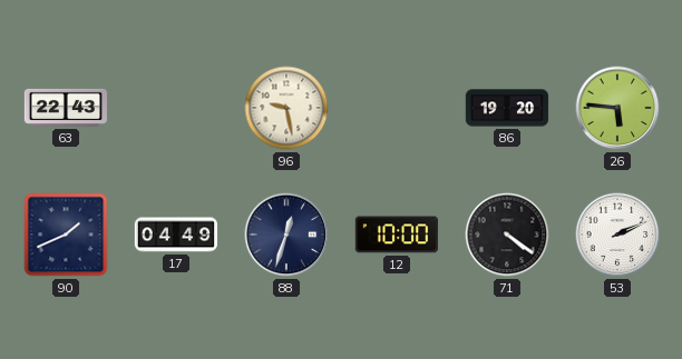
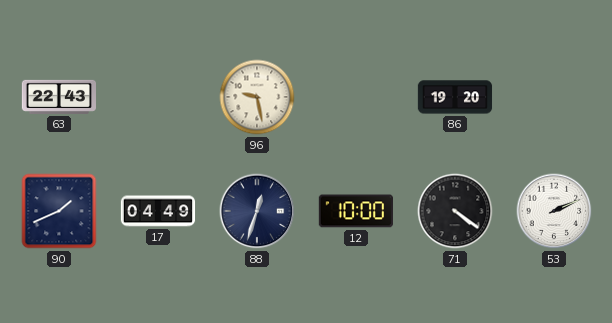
26: 5:46 -> none (617, 108)
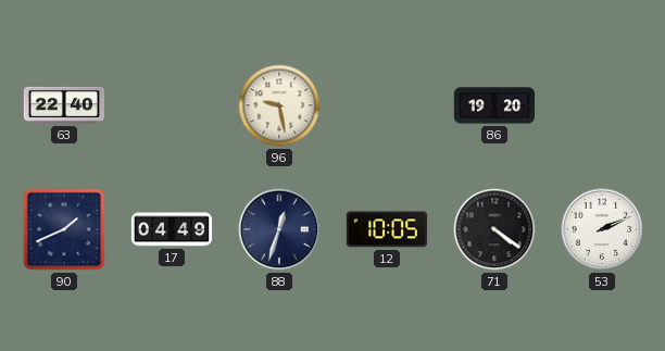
63: 22:43 -> 22:40 (63, 105)
12: 10:00 -> 10:05 (387, 229)
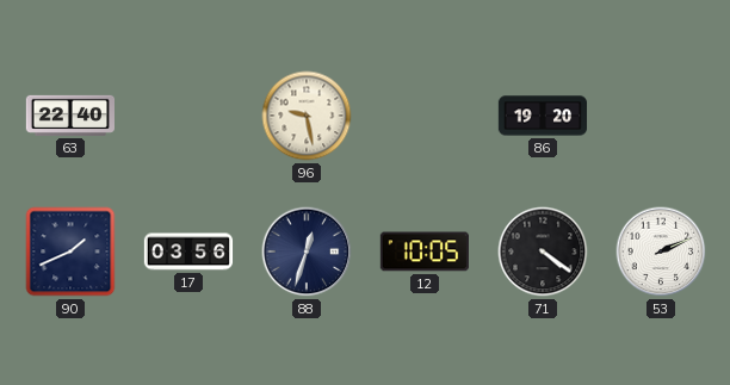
17: 04:49 -> 03:56 (188, 252)
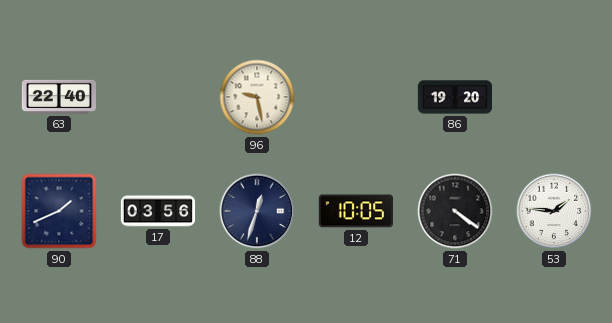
53: 2:11 -> 1:46 (554, 211)
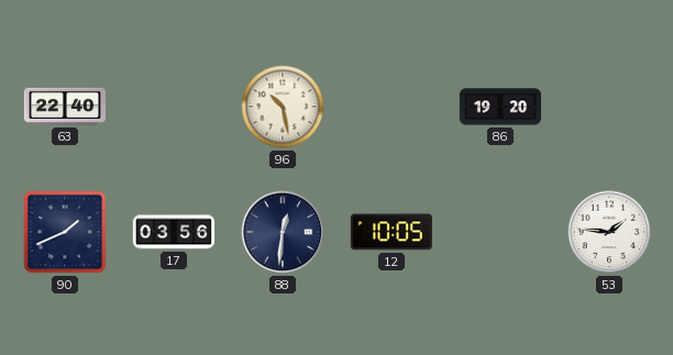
96: 9:28 -> 10:28 (283, 107)
88: 12:33 -> 12:31 (283, 232)
71: 4:21 -> none (455, 211)
